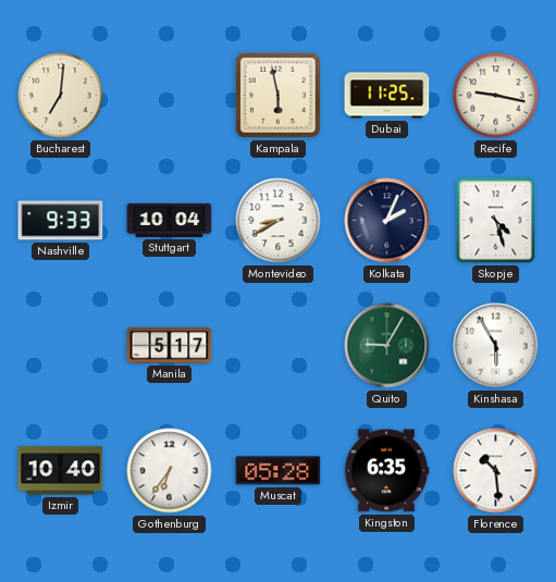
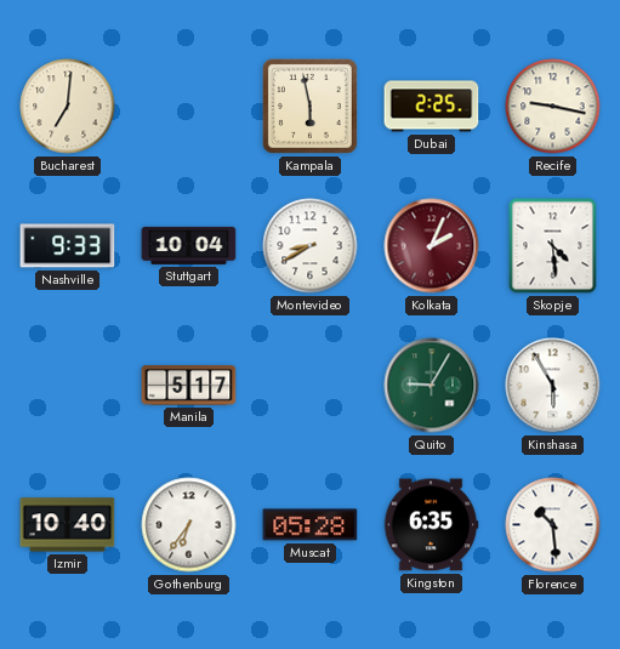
Dubai: 11:25 -> 2:25 (432, 107)
Kolkata dial: navy -> burgundy (432, 246)
Skopje: 4:27 -> 4:29 (553, 246)
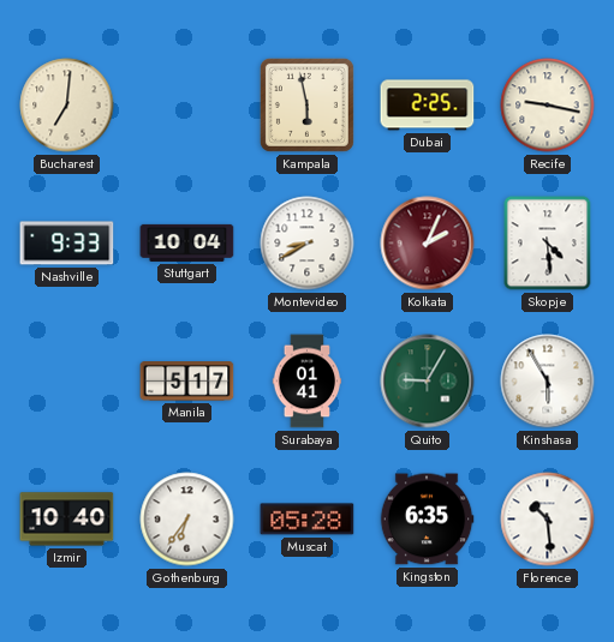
Surabaya: none -> 01:41 (308, 382)
